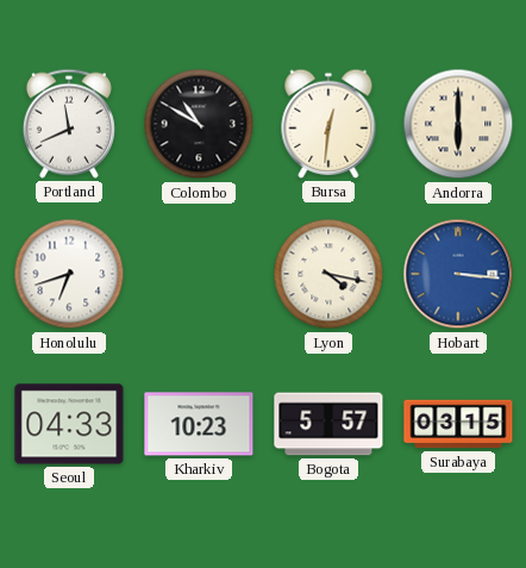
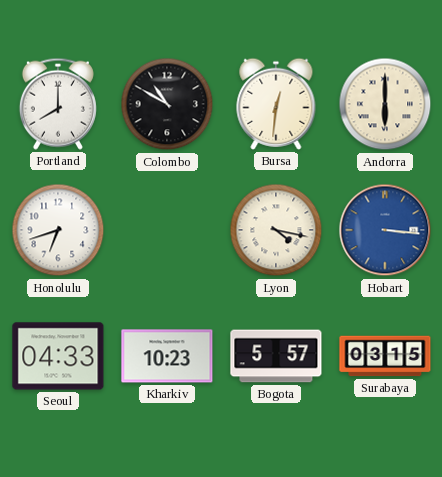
Portland: 11:41 -> 8:00 (58, 104)
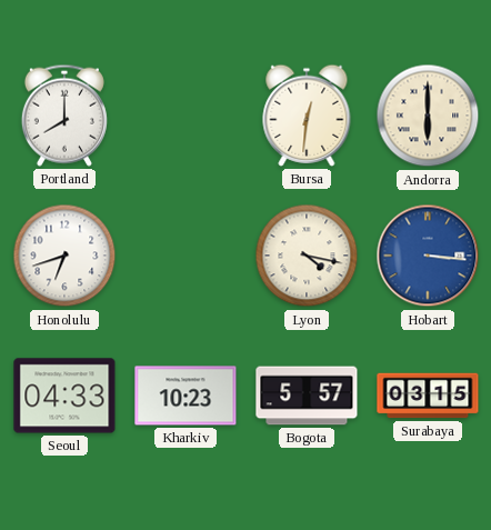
Colombo: 10:50 -> none (167, 104)
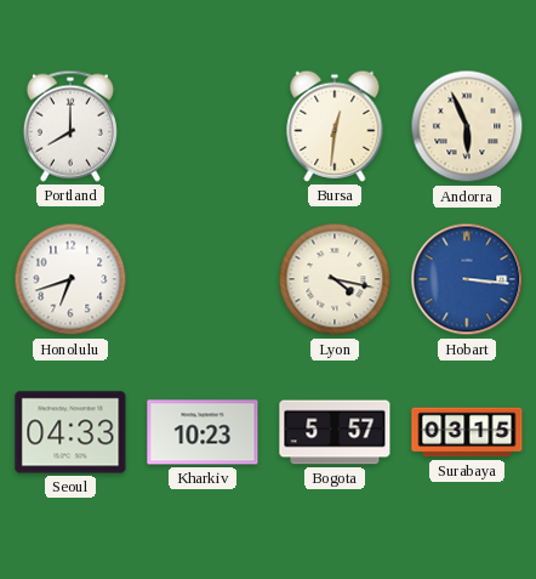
Andorra: 6:00 -> 5:56 (467, 126)
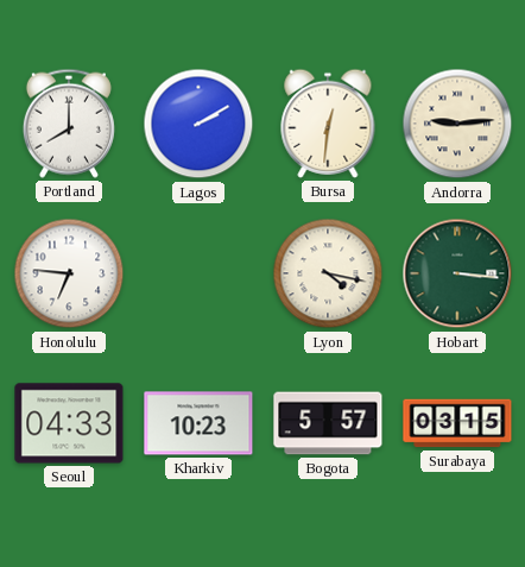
Lagos: none -> 2:10 (198, 124)
Andorra: 5:56 -> 9:14 (457, 124)
Honolulu: 6:42 -> 6:46 (69, 273)
Hobart dial: blue -> green (457, 273)
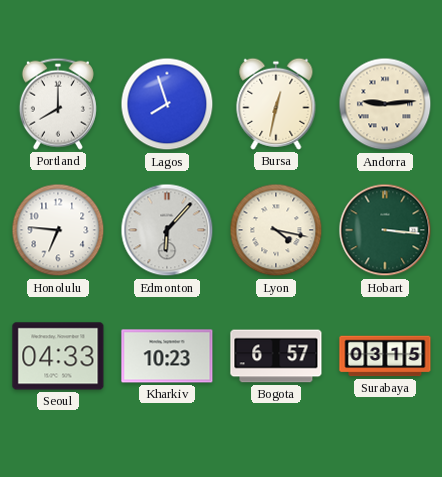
Lagos: 2:10 -> 7:57 (167, 104)
Bursa: 12:31 -> 12:32 (276, 104)
Edmonton: none -> 6:07 (167, 230)
Bogota: 5:57 -> 6:57 (276, 356)
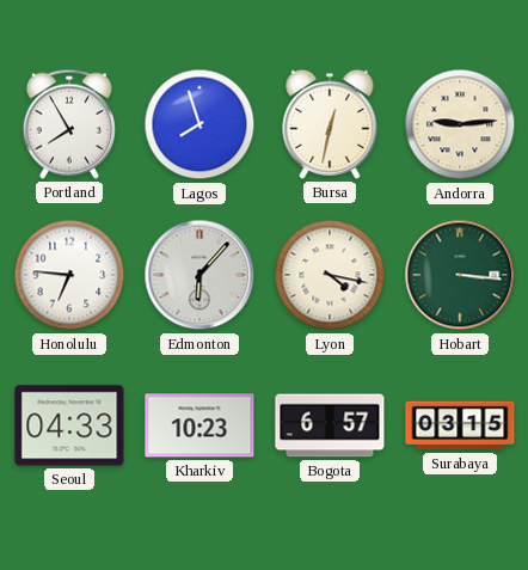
Portland: 8:00 -> 7:55 (69, 124)
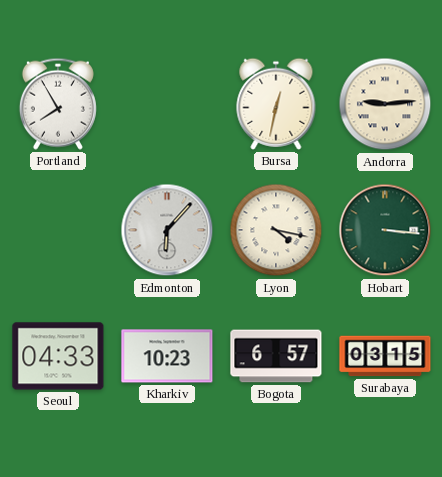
Lagos: 7:57 -> none (199, 124)
Honolulu: 6:46 -> none (69, 275)
